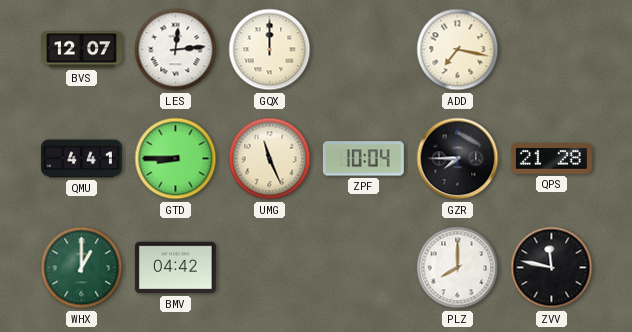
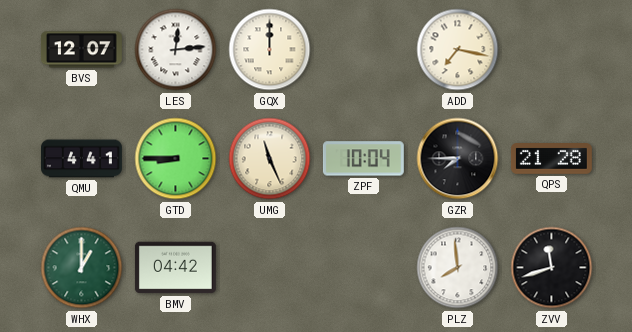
PLZ: 8:00 -> 7:59 (458, 268)
ZVV: 11:47 -> 11:42 (552, 268)
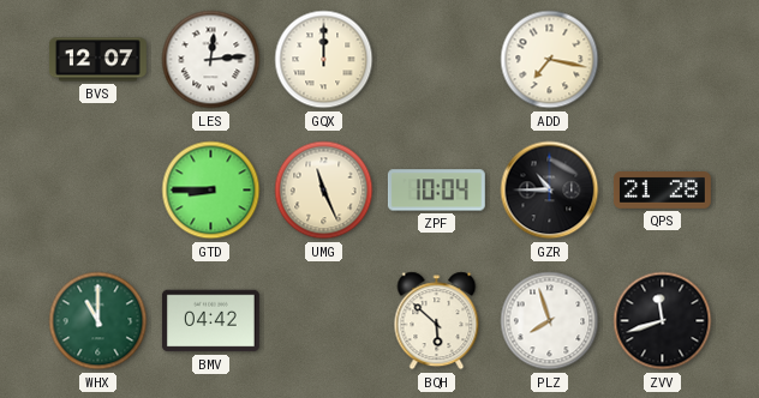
QMU: 4:41 -> none (82, 159)
GZR: 7:45 -> 10:45 (550, 191)
WHX: 1:00 -> 11:00 (98, 321)
BQH: none -> 5:52 (437, 321)
PLZ: 7:59 -> 7:57 (550, 321)
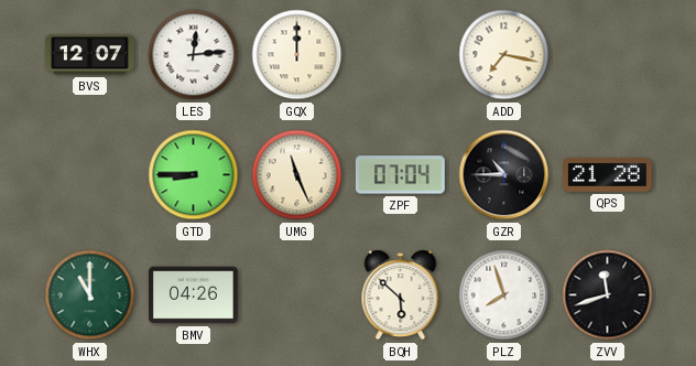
ZPF: 10:04 -> 07:04 (400, 175)
BMV: 04:42 -> 04:26 (193, 295)
